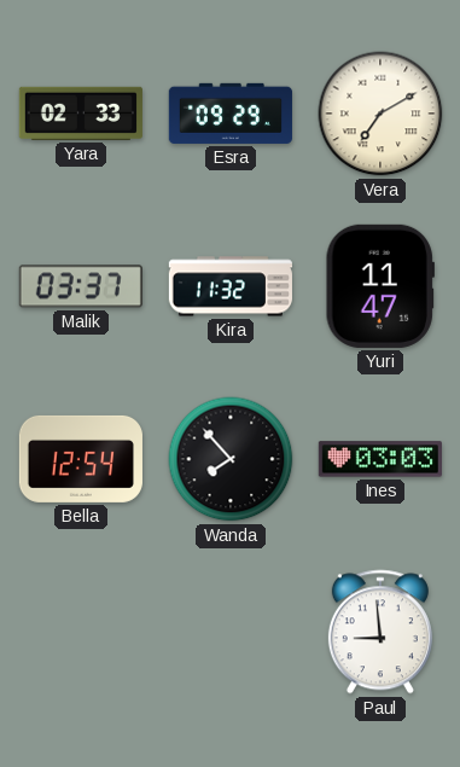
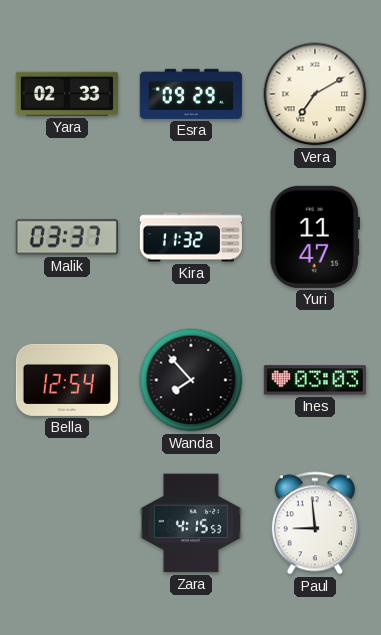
Zara: none -> 4:15 (191, 523)
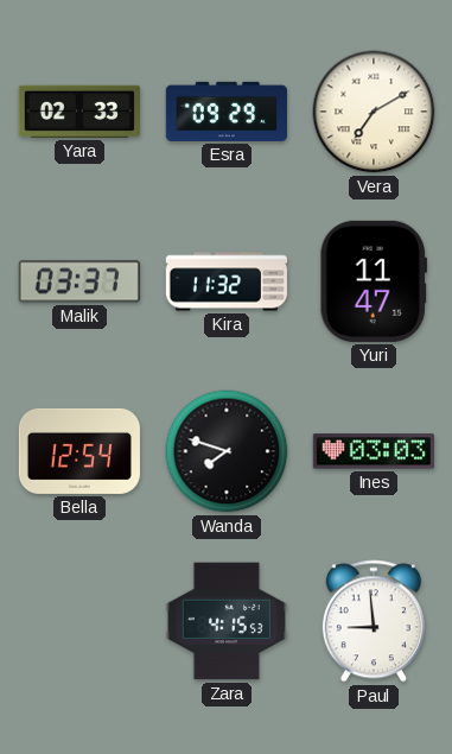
Wanda: 7:53 -> 7:48 (227, 451)
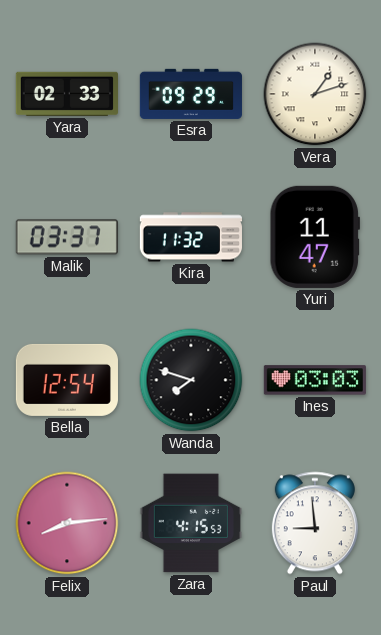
Vera: 7:10 -> 1:12 (315, 94)
Felix: none -> 8:14 (67, 523)
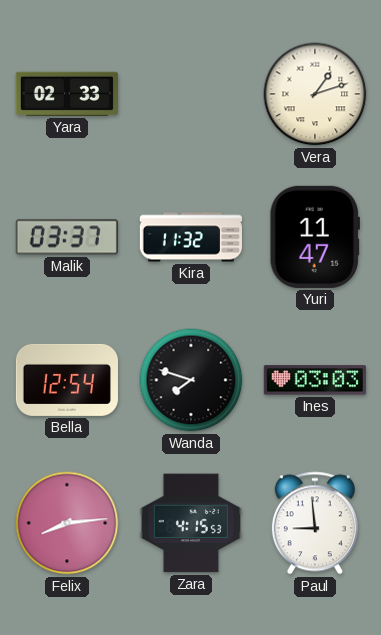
Esra: 09:29 -> none (191, 94)
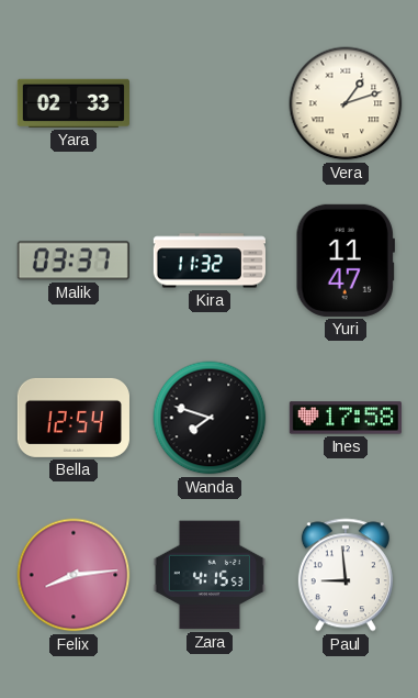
Ines: 03:03 -> 17:58 (346, 418)
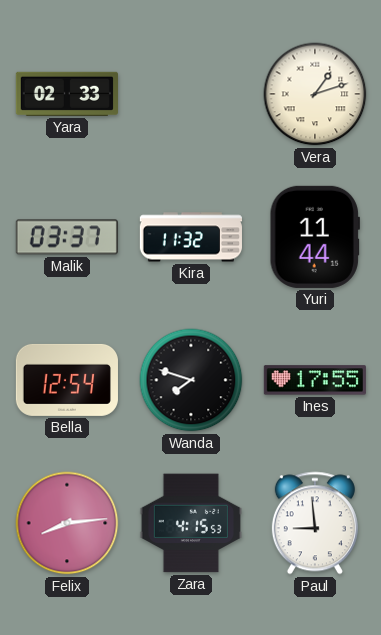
Yuri: 11:47 -> 11:44 (315, 237)
Ines: 17:58 -> 17:55 (315, 380)
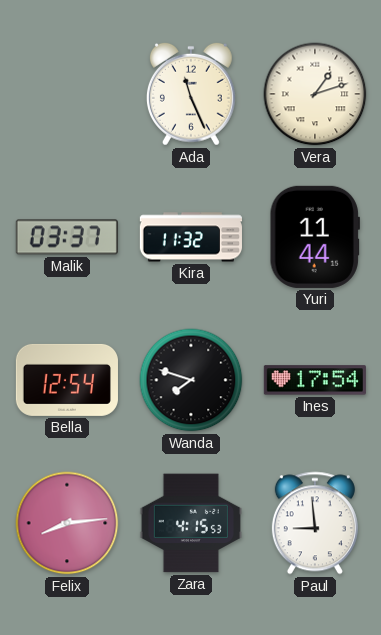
Yara: 02:33 -> none (67, 94)
Ada: none -> 11:26 (191, 94)
Ines: 17:55 -> 17:54 (315, 380)
